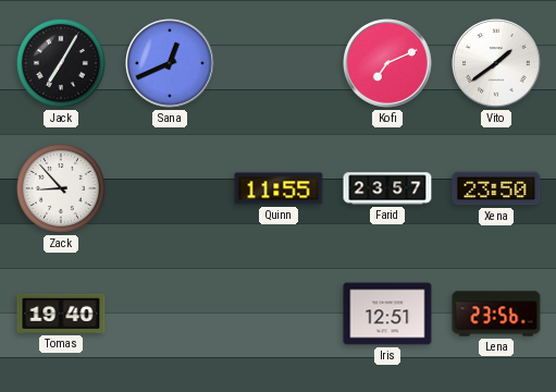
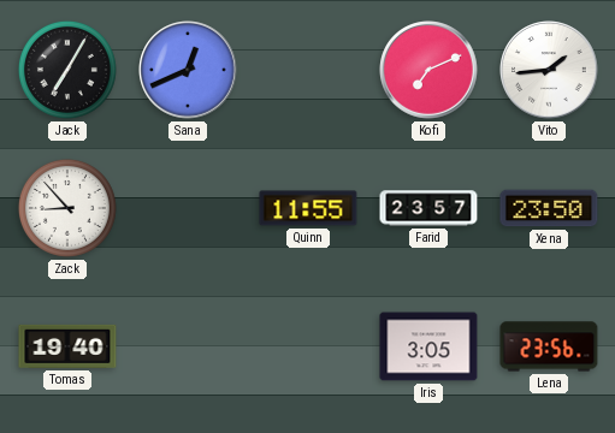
Vito: 1:39 -> 1:44 (549, 70)
Iris: 12:51 -> 3:05 (428, 346)
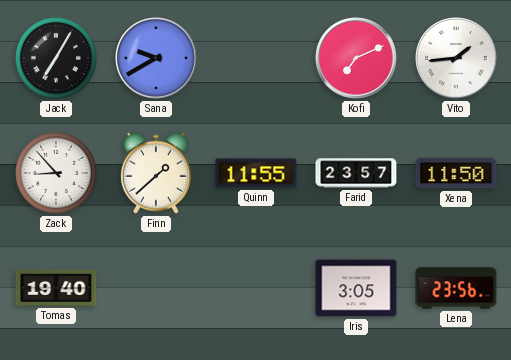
Sana: 12:41 -> 9:40 (156, 58)
Finn: none -> 1:38 (156, 173)
Xena: 23:50 -> 11:50 (456, 173)
